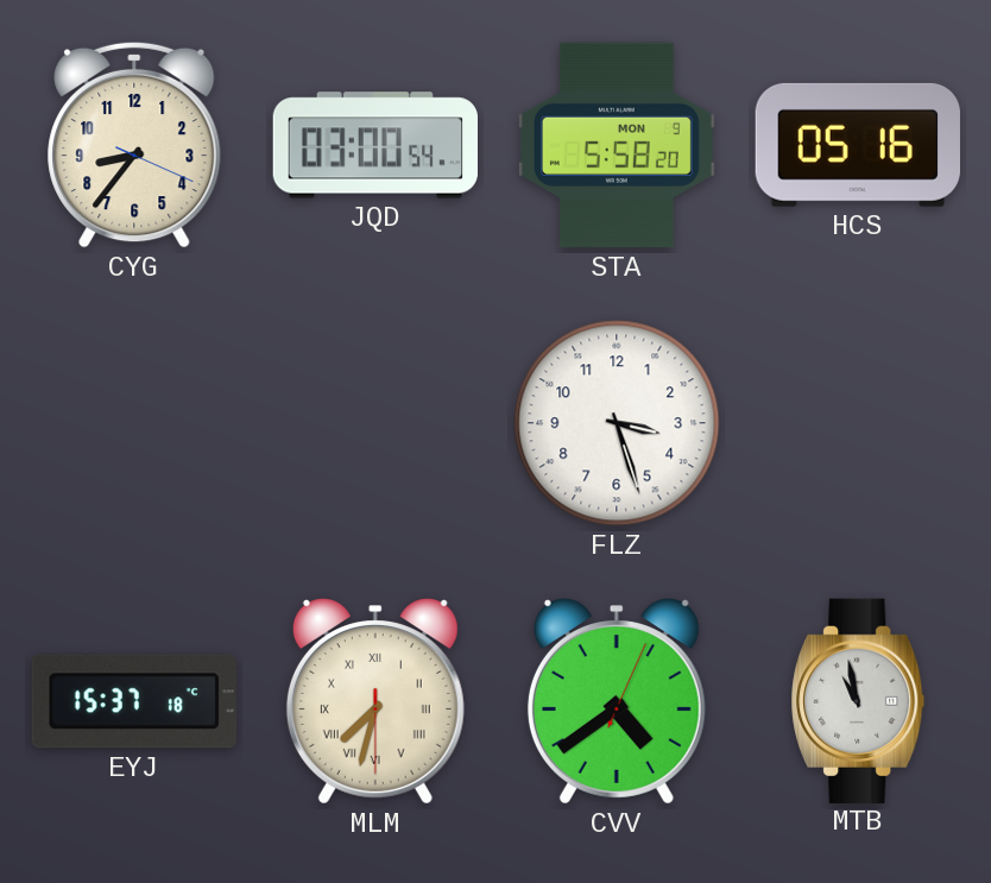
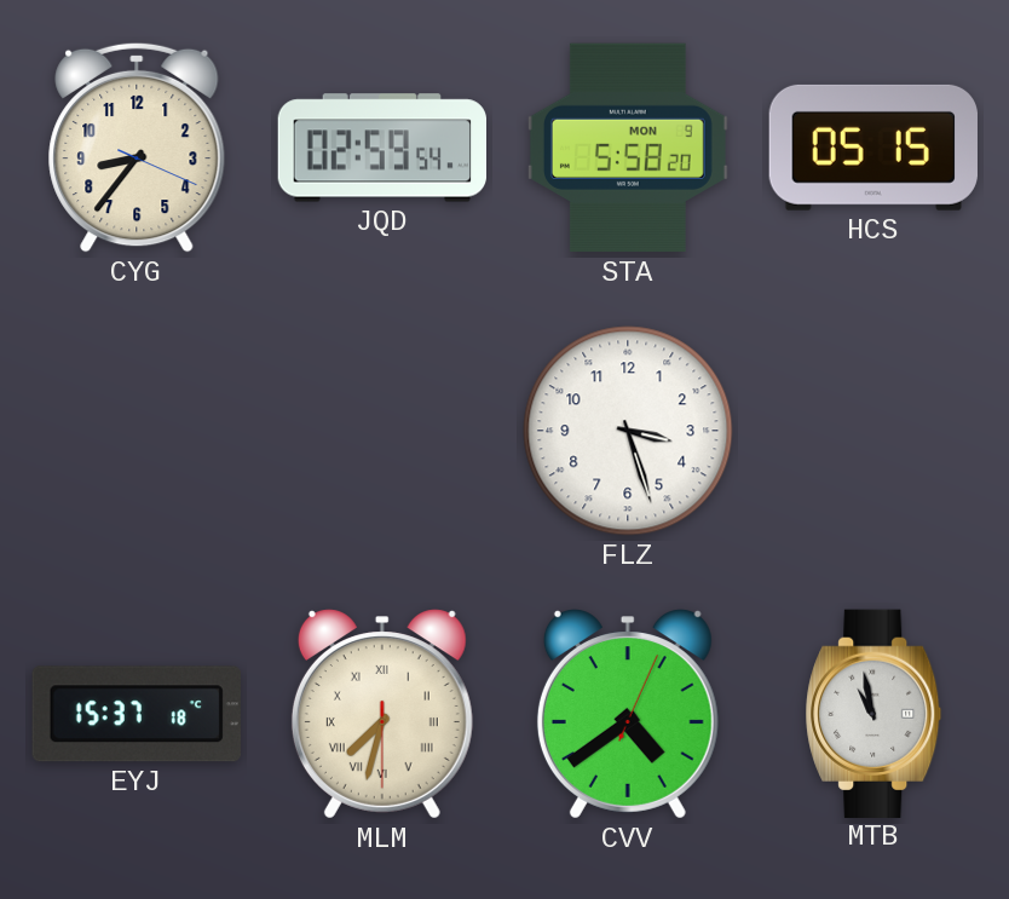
JQD: 03:00 -> 02:59 (381, 148)
HCS: 05:16 -> 05:15 (873, 148)
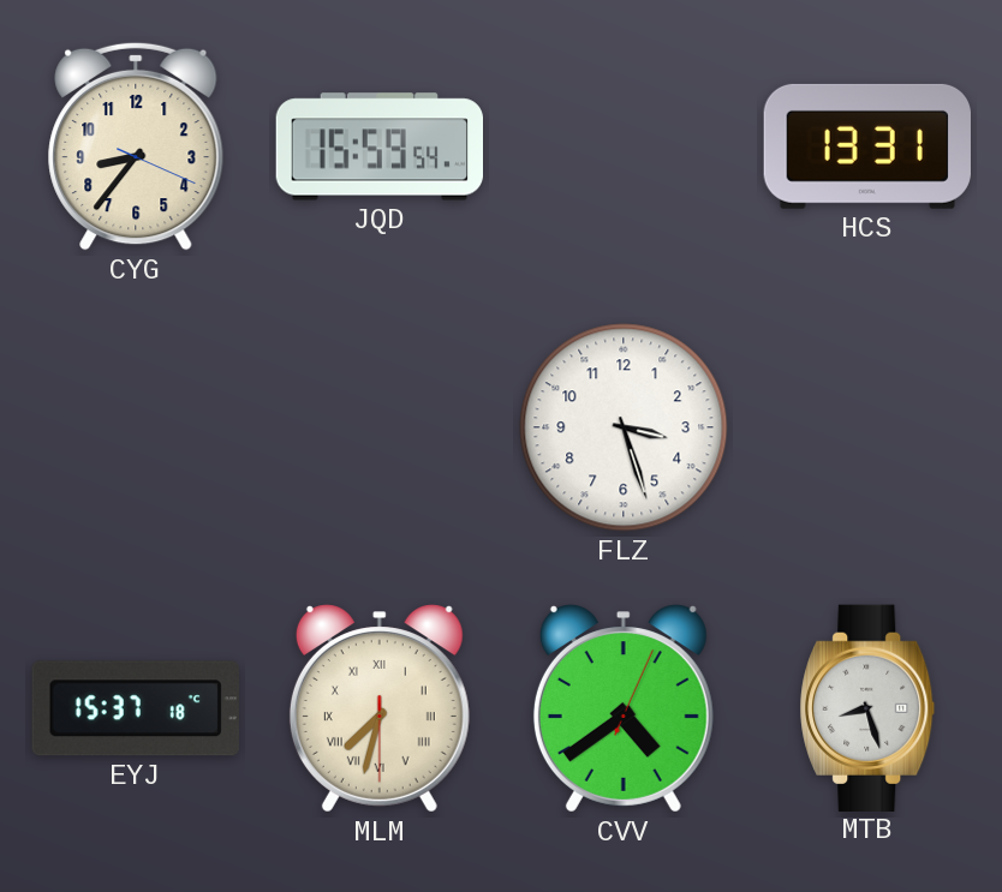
JQD: 02:59 -> 15:59 (378, 146)
STA: 5:58 -> none (628, 148)
HCS: 05:15 -> 13:31 (867, 146)
MTB: 10:58 -> 8:27 (867, 707)
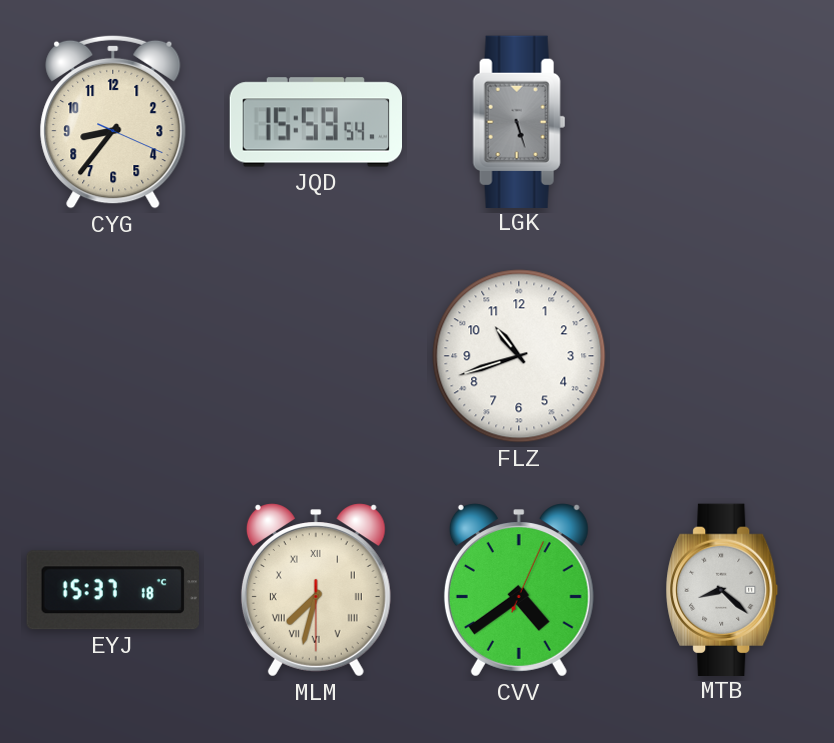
LGK: none -> 5:27 (519, 121)
HCS: 13:31 -> none (867, 146)
FLZ: 3:27 -> 10:42 (519, 356)
MTB: 8:27 -> 8:22 (722, 589)
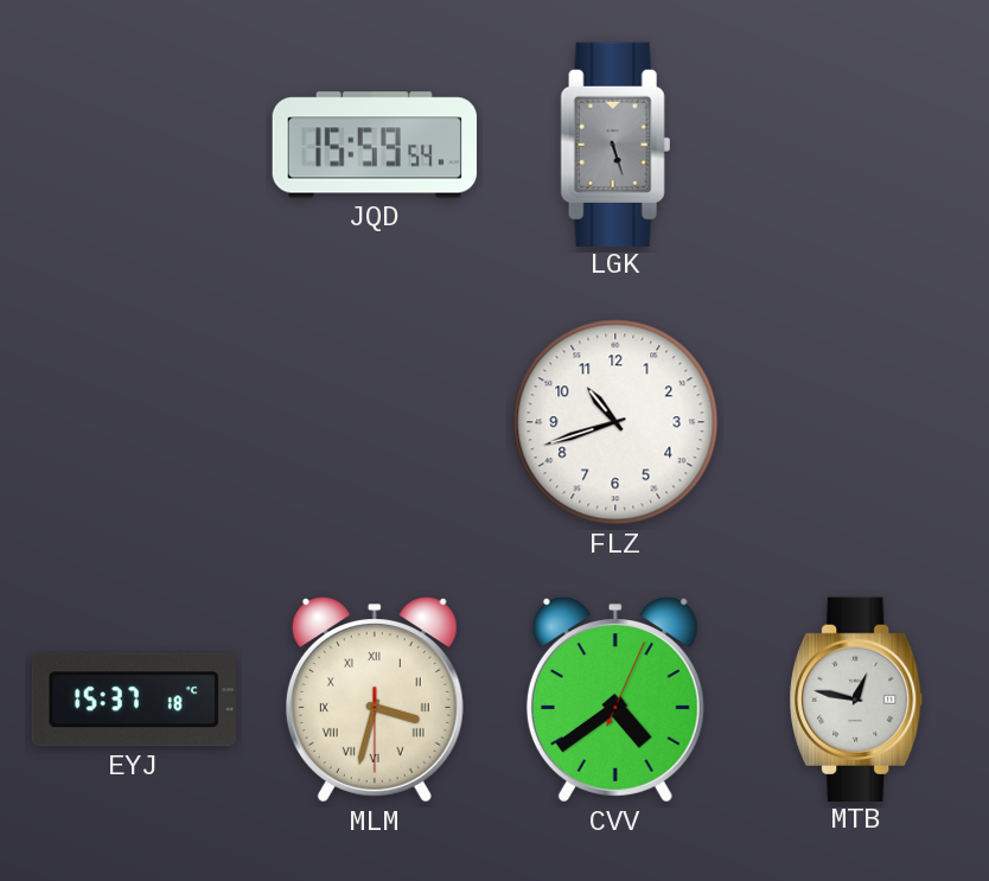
CYG: 8:36 -> none (113, 122)
MLM: 7:32 -> 3:32 (375, 700)
MTB: 8:22 -> 12:47 (856, 698)
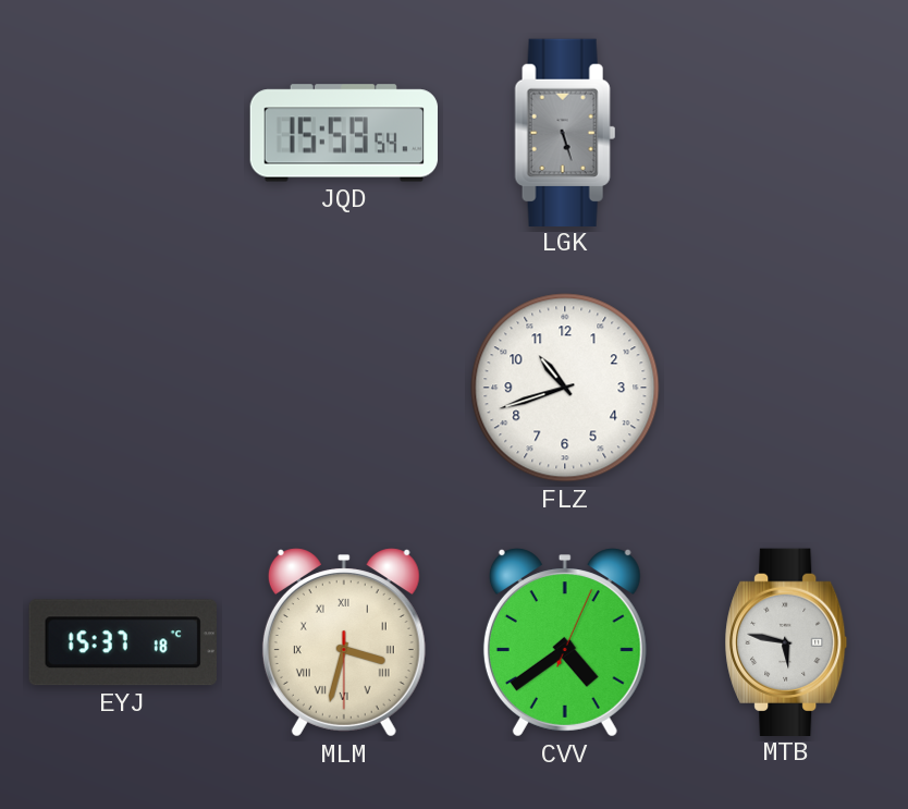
MTB: 12:47 -> 5:47 (786, 641)
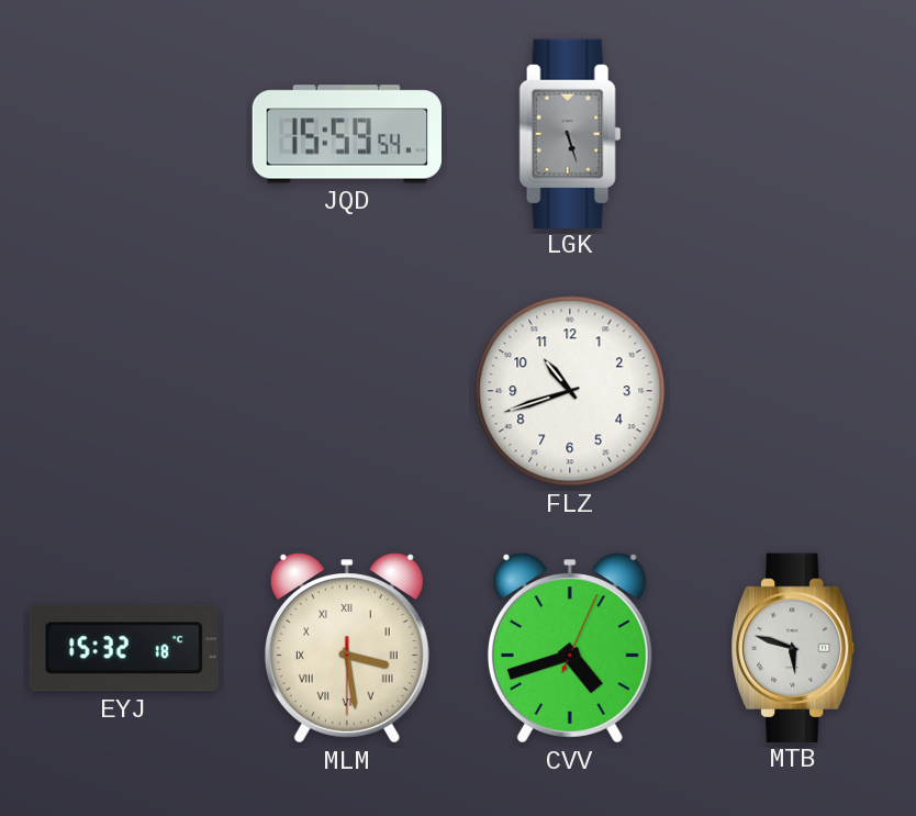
EYJ: 15:37 -> 15:32 (124, 648)
MLM: 3:32 -> 3:28 (347, 648)
CVV: 4:39 -> 4:42 (570, 648)
MTB: 5:47 -> 5:48 (793, 647)
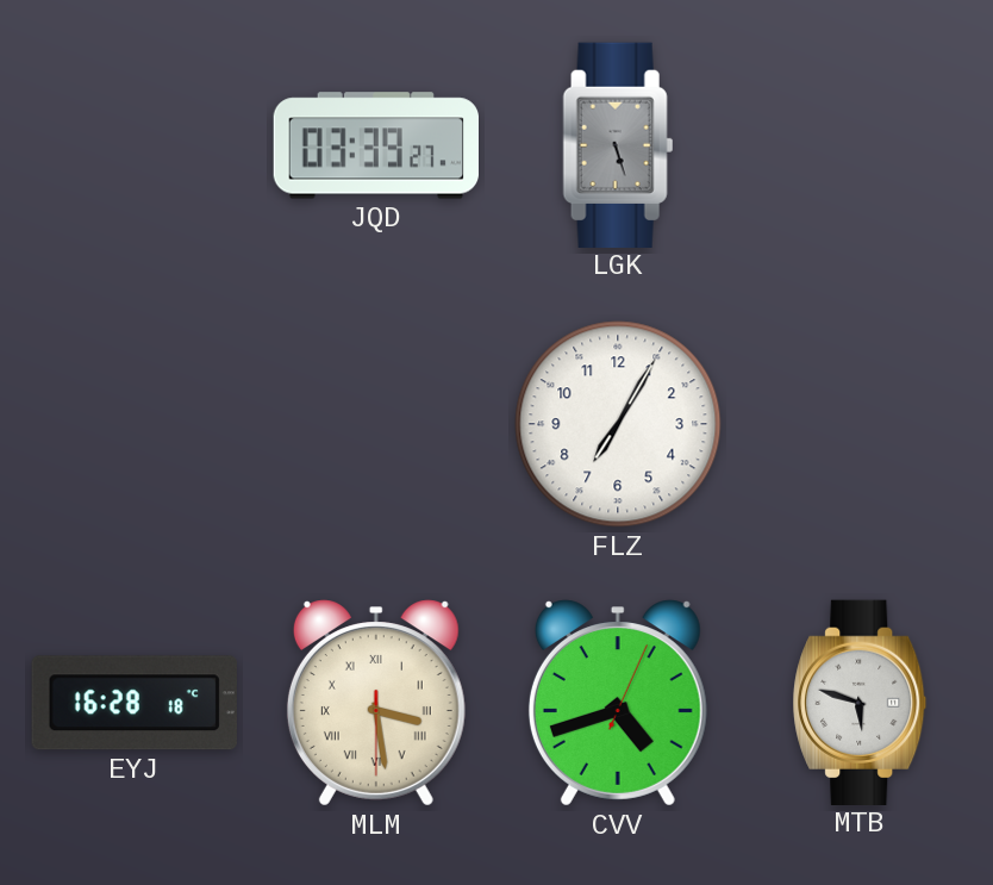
JQD: 15:59 -> 03:39 (375, 145)
FLZ: 10:42 -> 7:05 (618, 424)
EYJ: 15:32 -> 16:28 (135, 703)
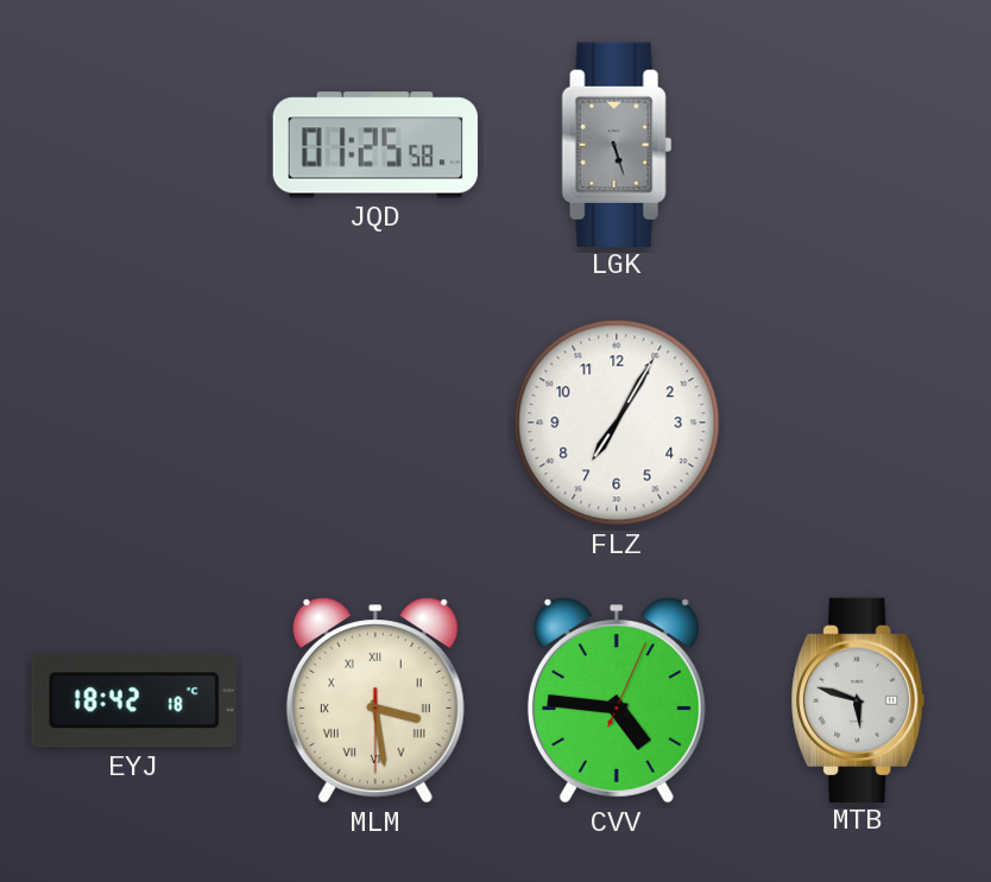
JQD: 03:39 -> 01:25 (374, 145)
EYJ: 16:28 -> 18:42 (134, 700)
CVV: 4:42 -> 4:46 (617, 700)
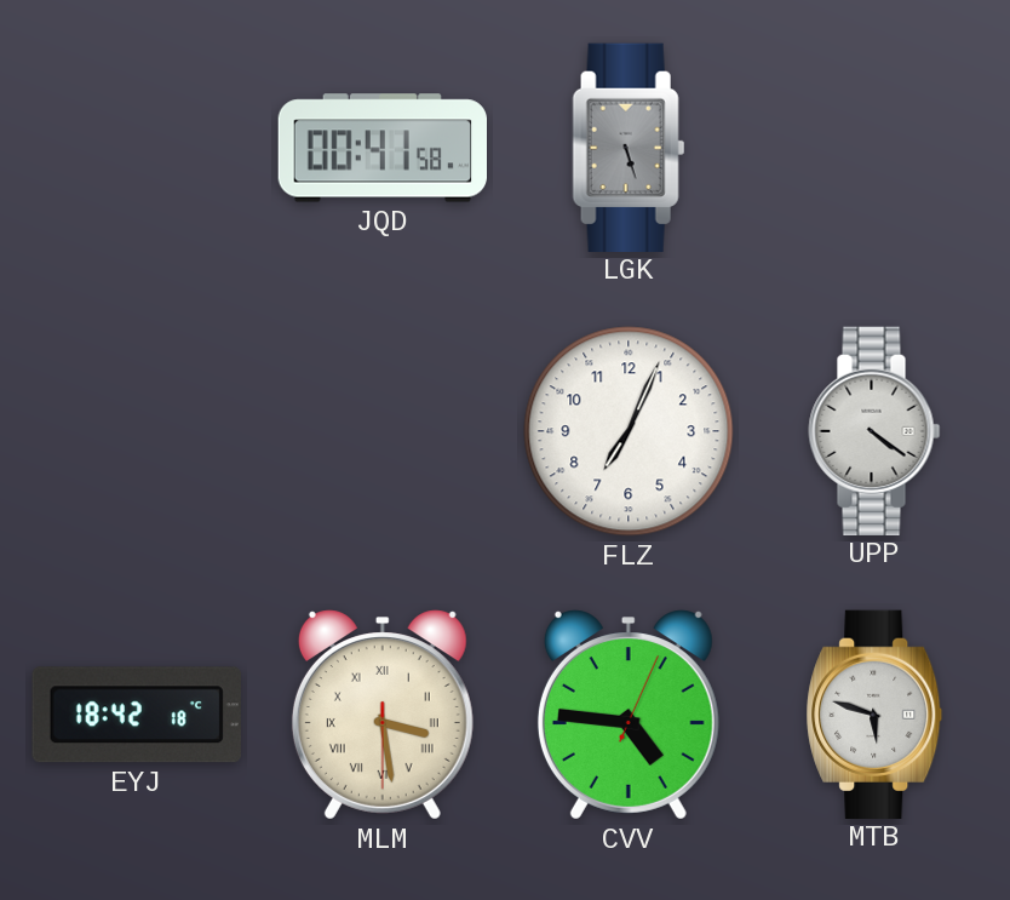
JQD: 01:25 -> 00:41 (381, 148)
FLZ: 7:05 -> 7:04 (629, 431)
UPP: none -> 4:21 (874, 430)
